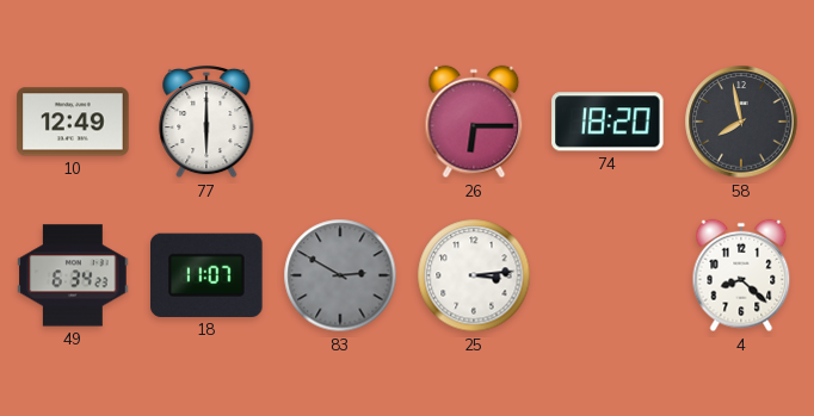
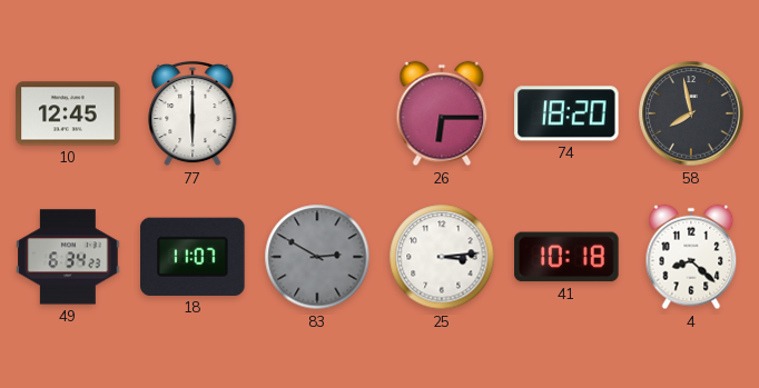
10: 12:49 -> 12:45 (68, 113)
41: none -> 10:18 (566, 257)
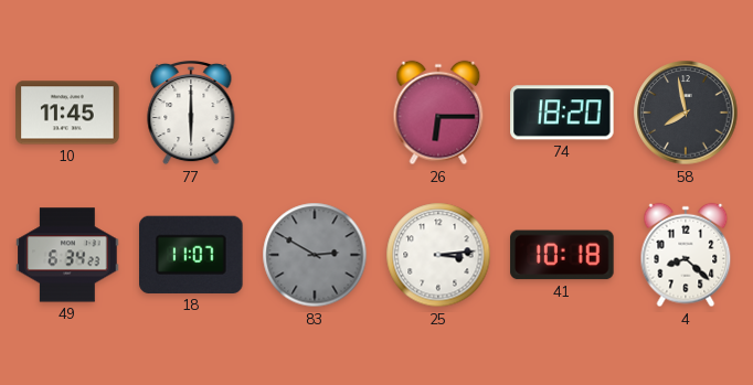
10: 12:45 -> 11:45 (67, 113)
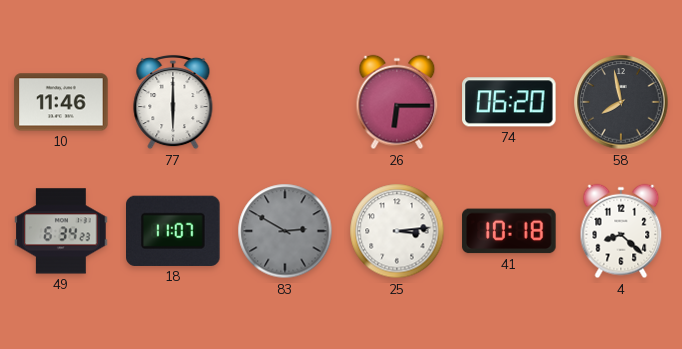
10: 11:45 -> 11:46 (61, 102)
74: 18:20 -> 06:20 (509, 102)
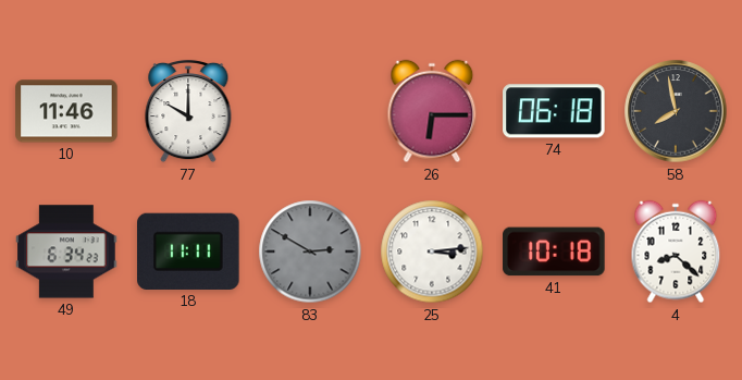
77: 6:00 -> 10:00 (188, 111)
74: 06:20 -> 06:18 (554, 111)
18: 11:07 -> 11:11 (188, 252)
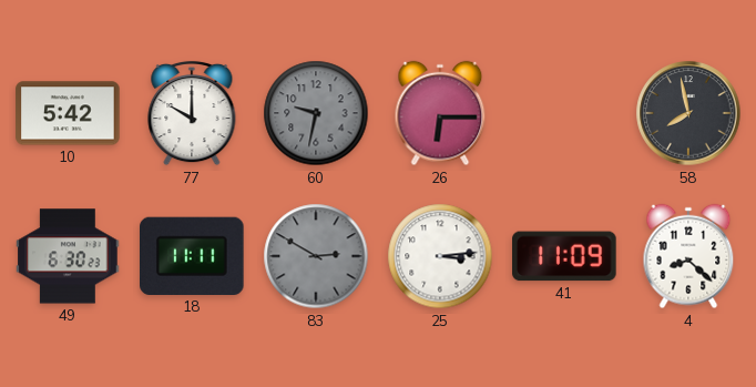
10: 11:46 -> 5:42 (68, 113)
60: none -> 9:32 (316, 113)
74: 06:18 -> none (554, 111)
49: 6:34 -> 6:30 (68, 256)
41: 10:18 -> 11:09 (564, 256)
